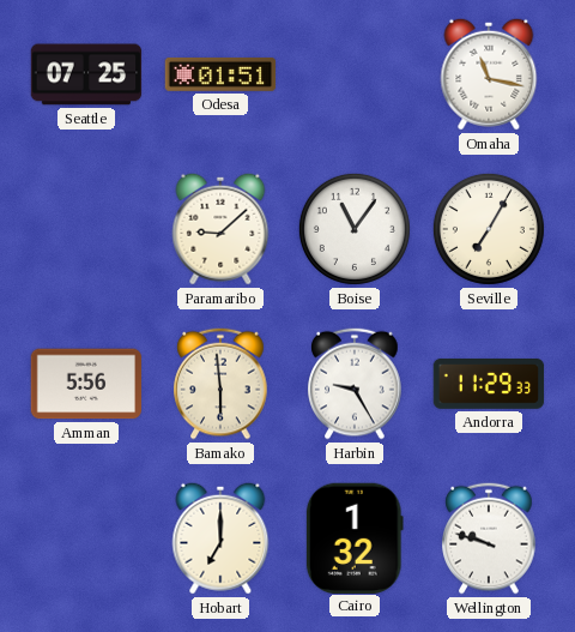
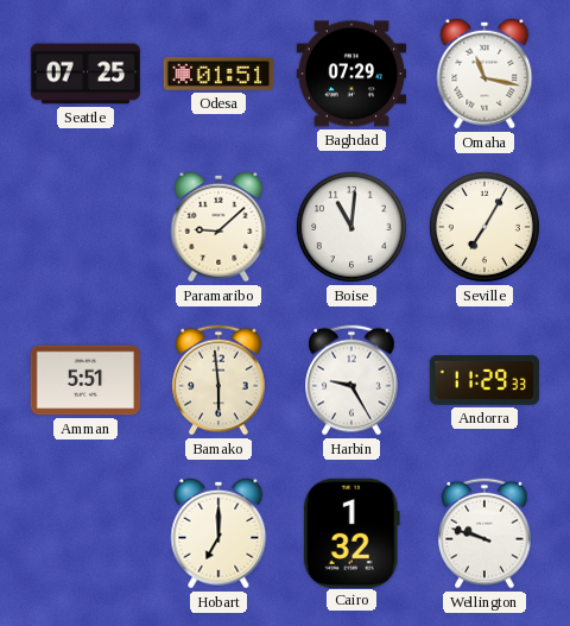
Baghdad: none -> 07:29 (351, 74)
Boise: 11:06 -> 11:01 (351, 227)
Amman: 5:56 -> 5:51 (85, 380)
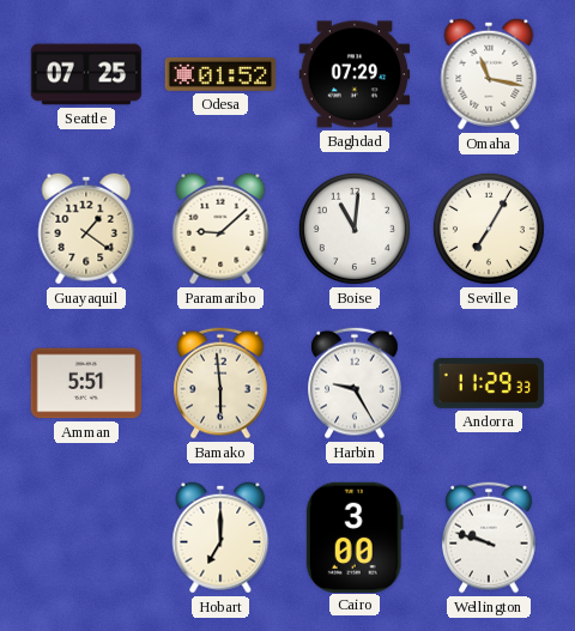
Odesa: 01:51 -> 01:52 (220, 74)
Guayaquil: none -> 1:21 (86, 229)
Cairo: 1:32 -> 3:00 (355, 536)
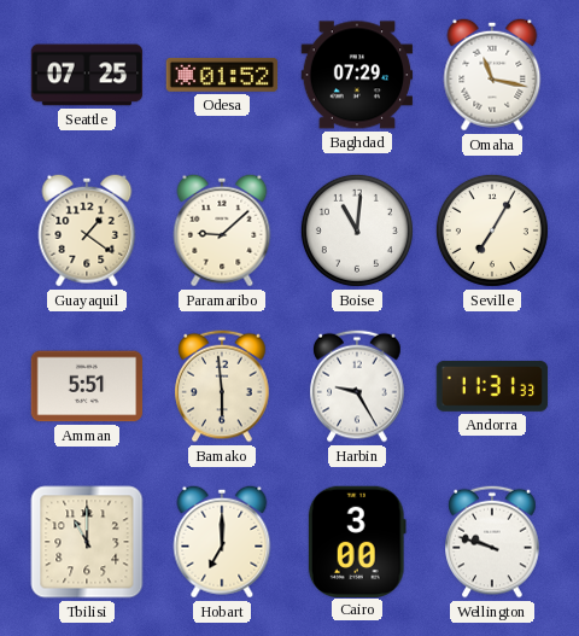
Andorra: 11:29 -> 11:31 (492, 386)
Tbilisi: none -> 11:00 (87, 542)
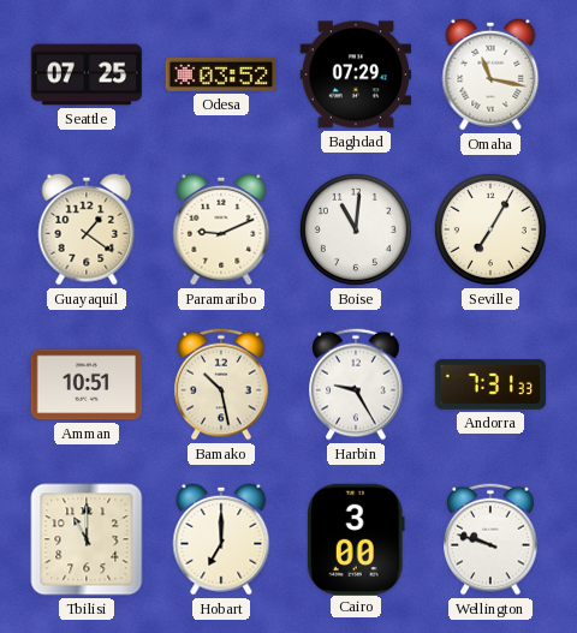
Odesa: 01:52 -> 03:52 (221, 74)
Paramaribo: 9:08 -> 9:11 (221, 229)
Amman: 5:51 -> 10:51 (87, 384)
Bamako: 5:59 -> 10:28 (221, 384)
Andorra: 11:31 -> 7:31 (490, 384)
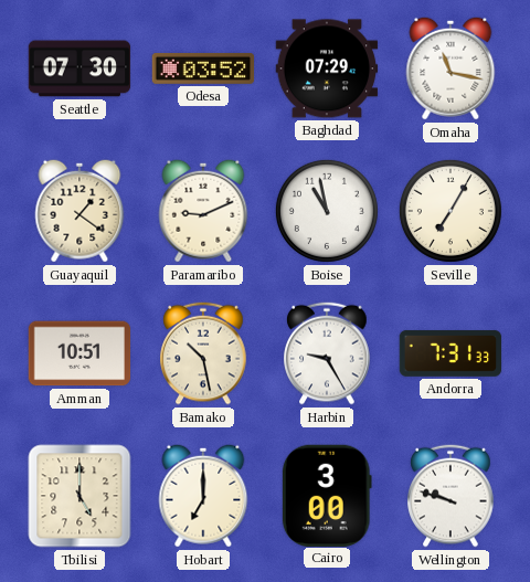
Seattle: 07:25 -> 07:30 (79, 68)
Boise: 11:01 -> 10:58 (327, 211)
Tbilisi: 11:00 -> 5:00 (79, 496)
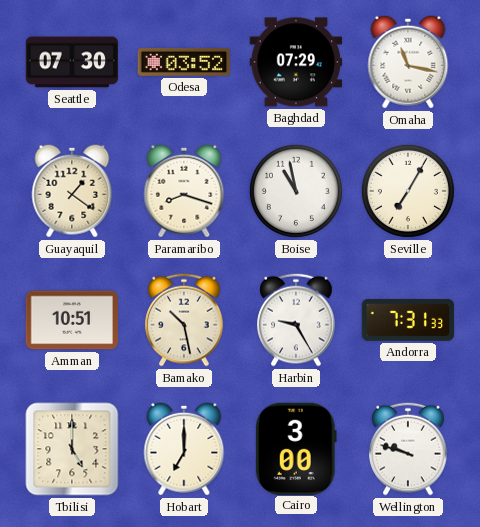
Paramaribo: 9:11 -> 8:18 (184, 191)
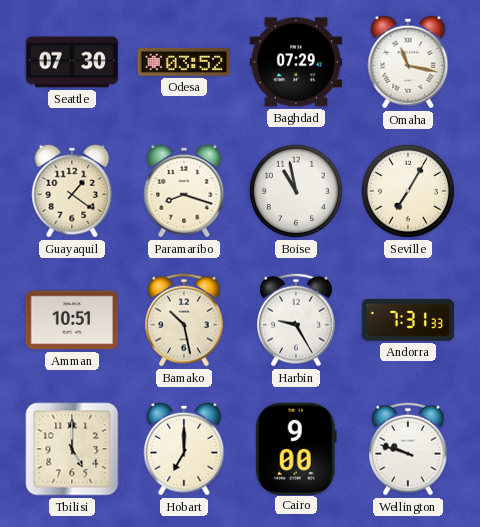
Cairo: 3:00 -> 9:00 (296, 448)
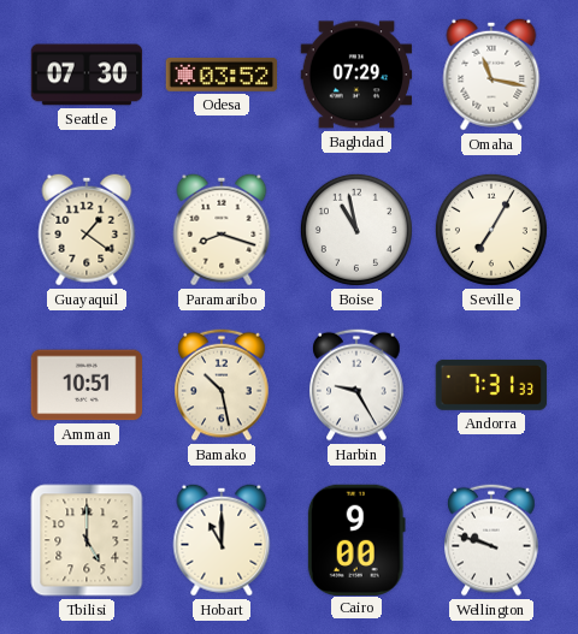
Hobart: 7:00 -> 11:00 (222, 540)
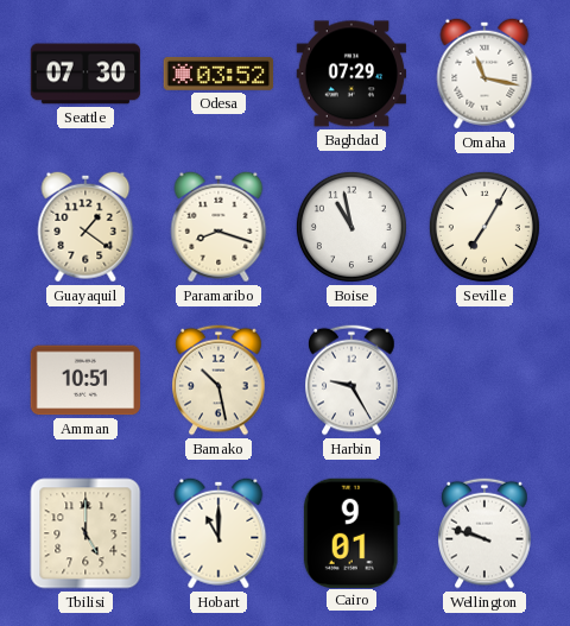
Andorra: 7:31 -> none (491, 385)
Cairo: 9:00 -> 9:01 (351, 532)
